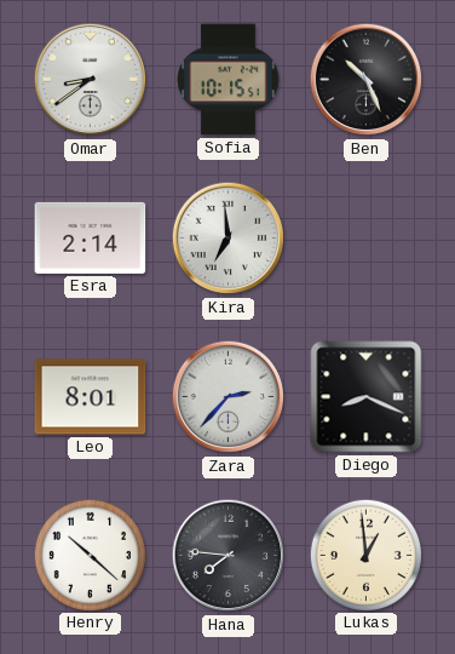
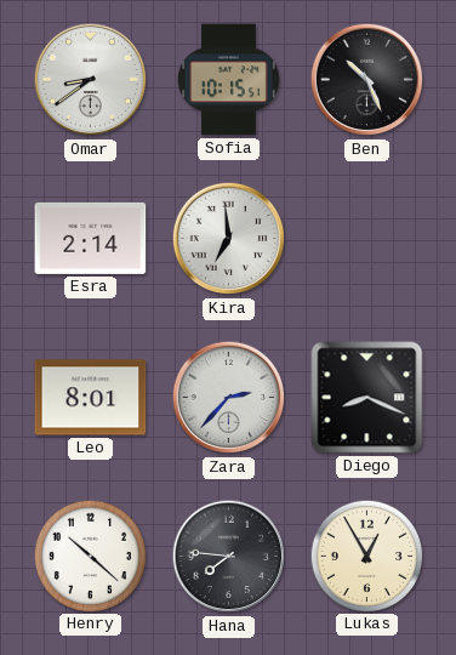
Lukas: 12:59 -> 12:55 (366, 556)
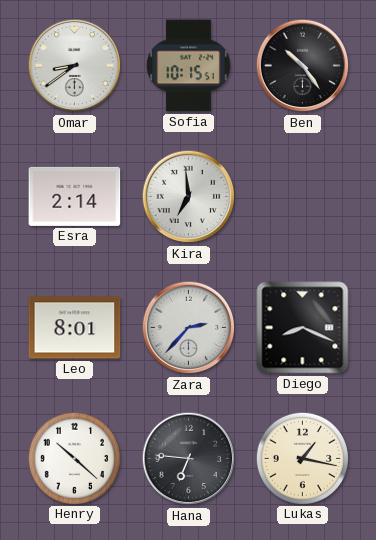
Ben: 10:26 -> 10:24 (303, 66)
Hana: 7:46 -> 6:46 (189, 459)
Lukas: 12:55 -> 1:17 (302, 458)
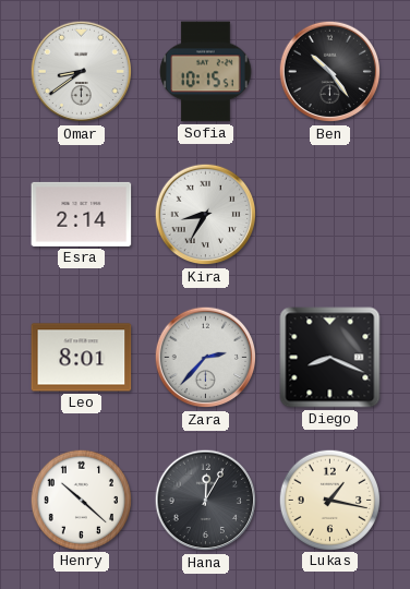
Kira: 6:59 -> 8:35 (206, 215)
Hana: 6:46 -> 12:05 (206, 501)
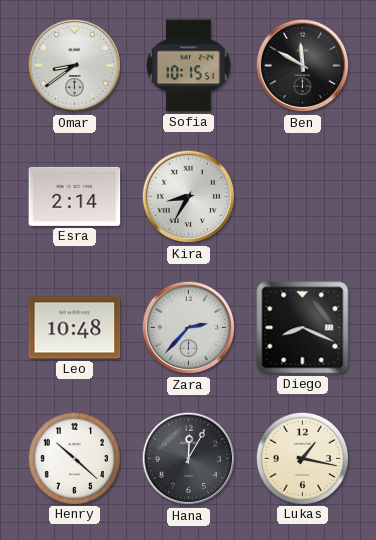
Ben: 10:24 -> 11:50 (303, 66)
Leo: 8:01 -> 10:48 (75, 328)
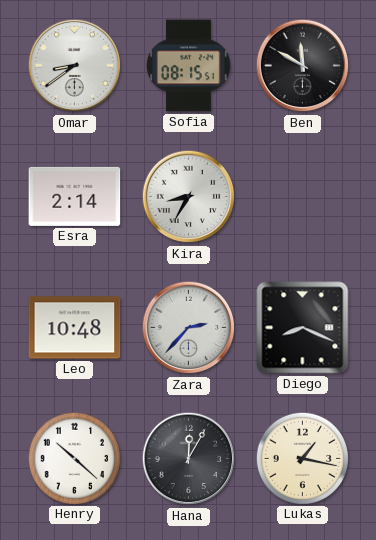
Sofia: 10:15 -> 08:15 (189, 66)
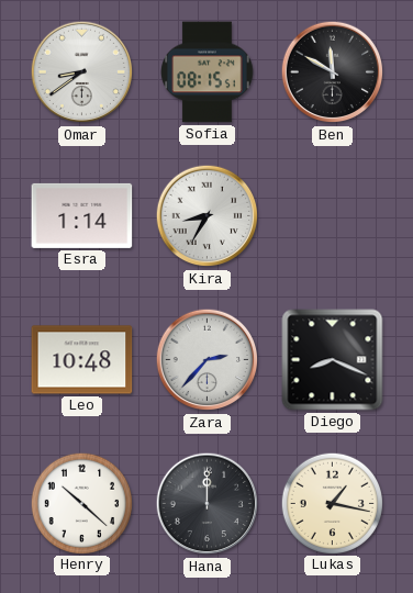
Esra: 2:14 -> 1:14 (82, 215)
Hana: 12:05 -> 12:00 (208, 504)
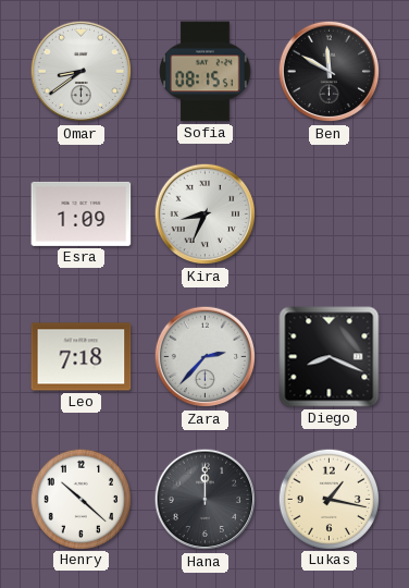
Esra: 1:14 -> 1:09 (82, 213)
Kira: 8:35 -> 8:34 (206, 215)
Leo: 10:48 -> 7:18 (82, 357)
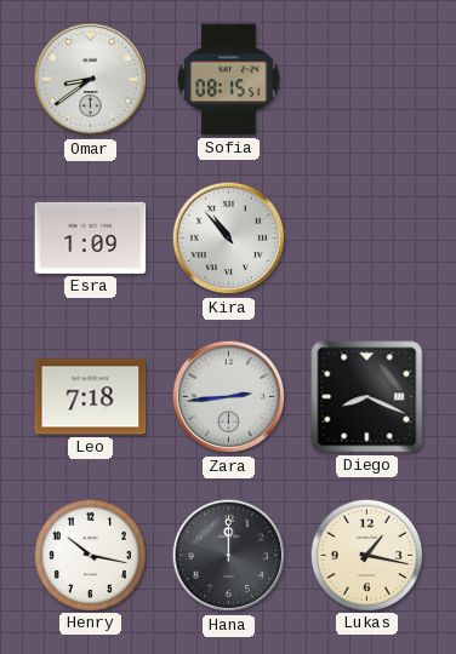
Ben: 11:50 -> none (330, 72)
Kira: 8:34 -> 10:53 (229, 239)
Zara: 2:37 -> 2:44 (229, 397)
Henry: 10:22 -> 10:17 (90, 555)
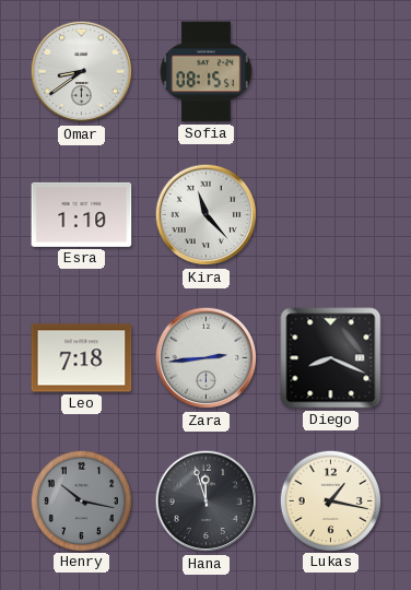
Esra: 1:09 -> 1:10 (82, 214)
Kira: 10:53 -> 11:23 (207, 215)
Henry dial: white -> grey (81, 500)
Hana: 12:00 -> 11:57 (207, 501)
